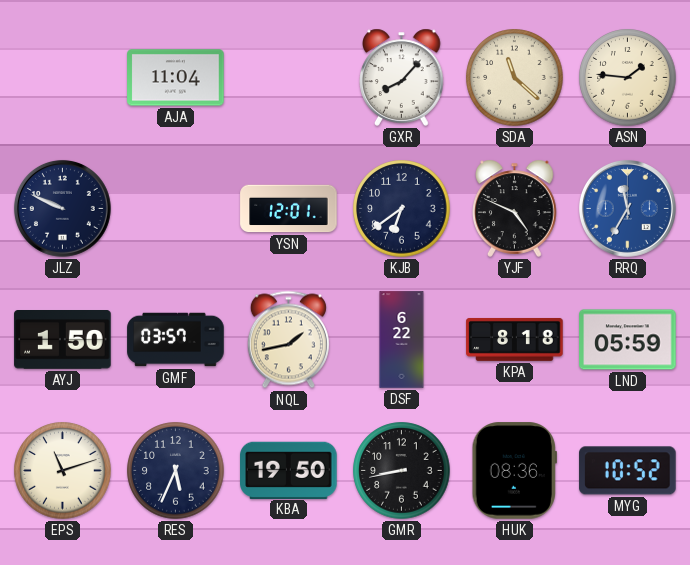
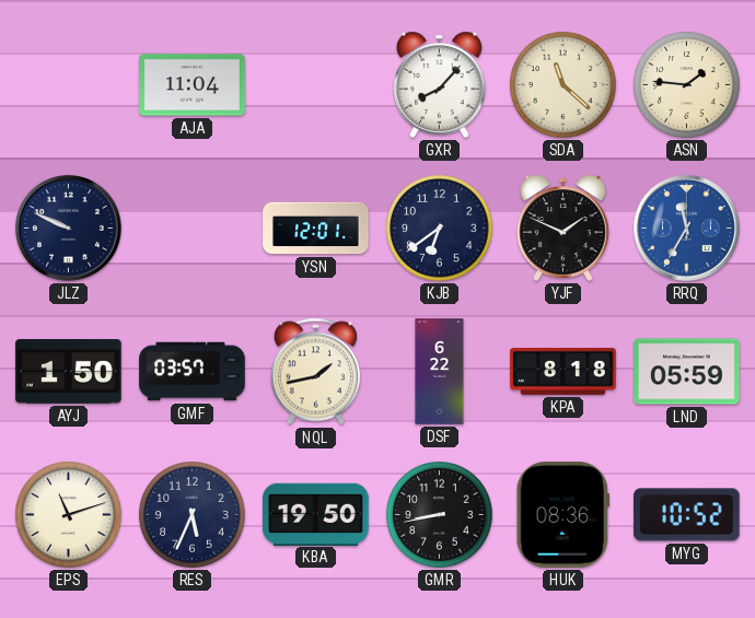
YJF: 4:49 -> 1:49 (564, 228)
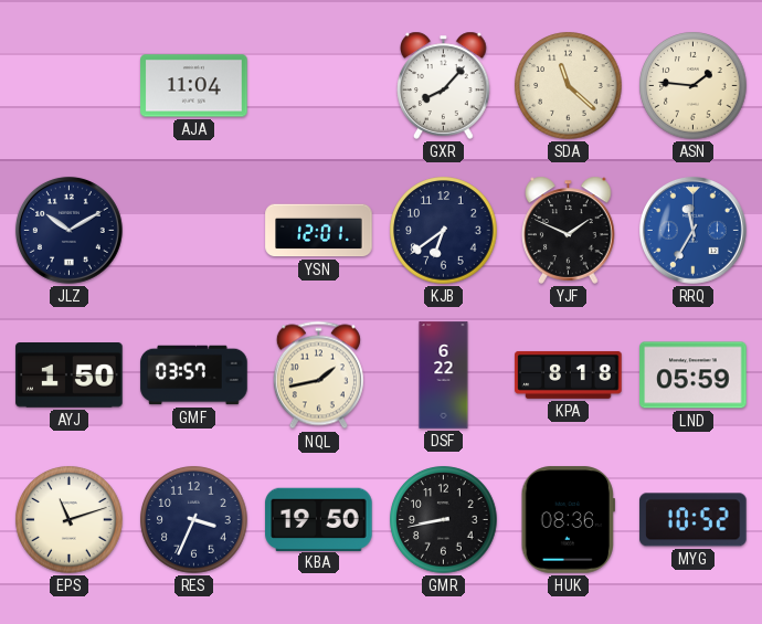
JLZ: 9:49 -> 10:10 (68, 230)
RES: 5:34 -> 3:34 (194, 520)
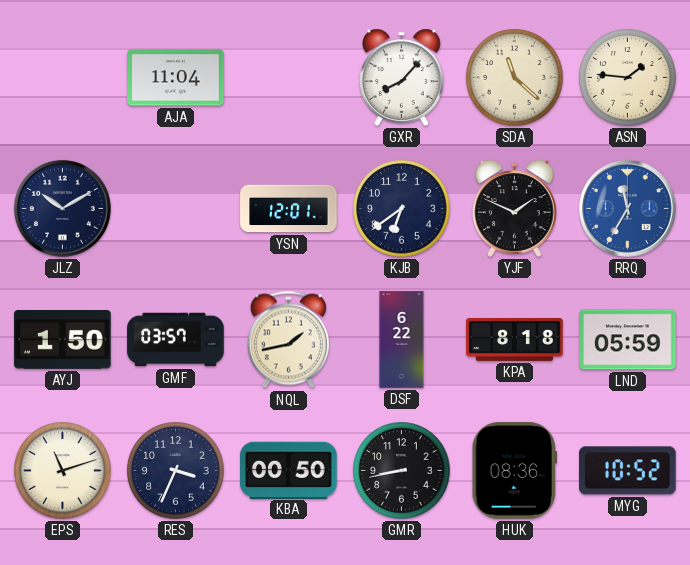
KBA: 19:50 -> 00:50 (289, 470)
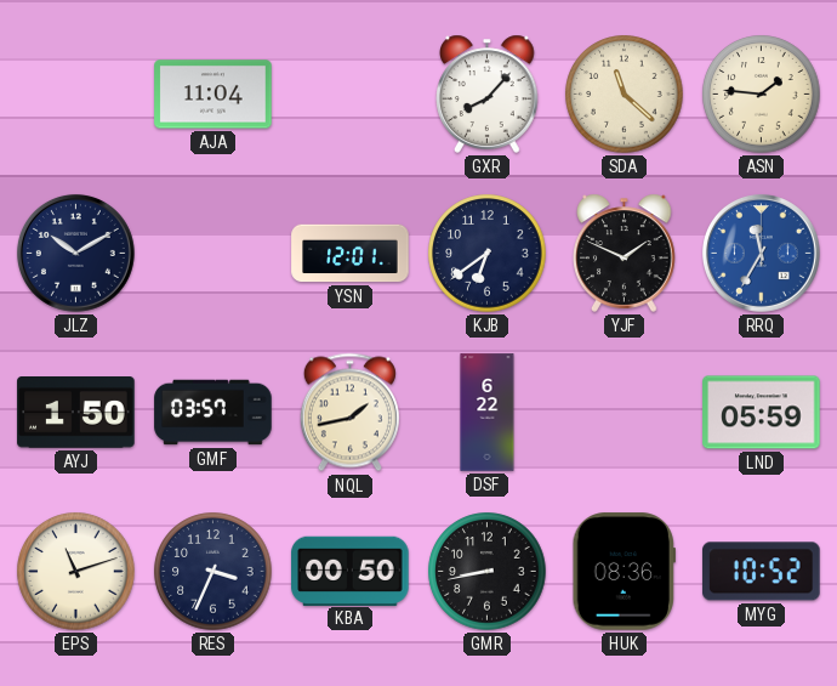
KPA: 8:18 -> none (515, 339)
